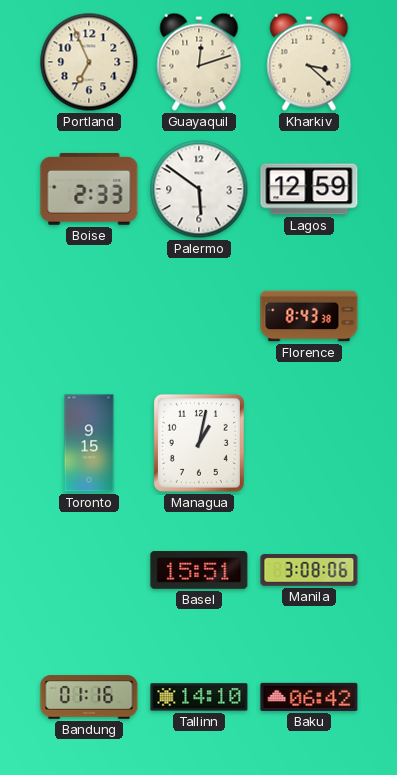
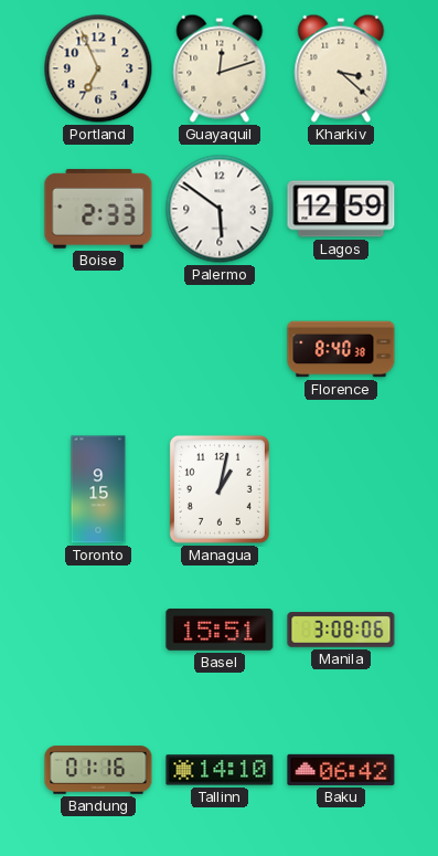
Florence: 8:43 -> 8:40 (341, 349)
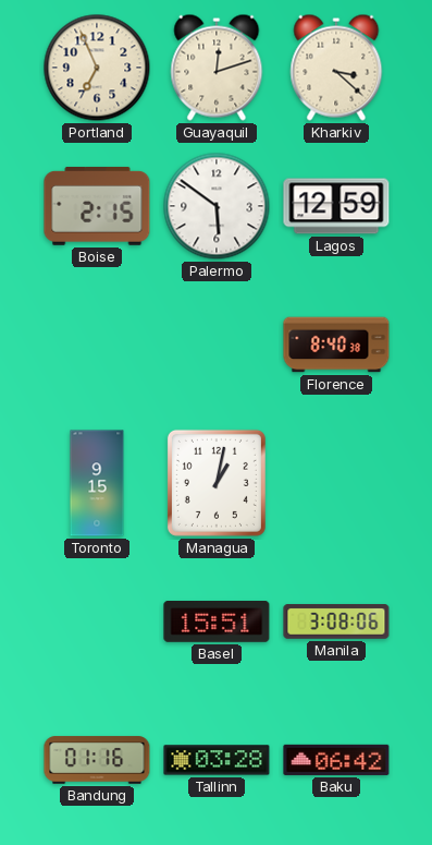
Boise: 2:33 -> 2:15 (97, 206)
Tallinn: 14:10 -> 03:28 (217, 760)
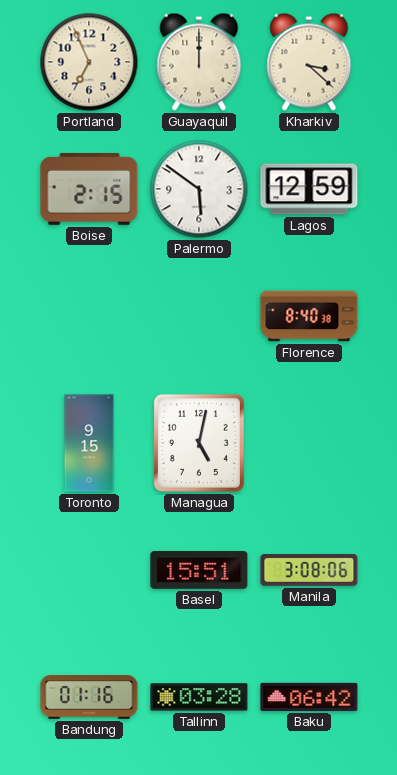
Guayaquil: 12:12 -> 12:00 (199, 62)
Managua: 1:02 -> 5:02 (199, 443)
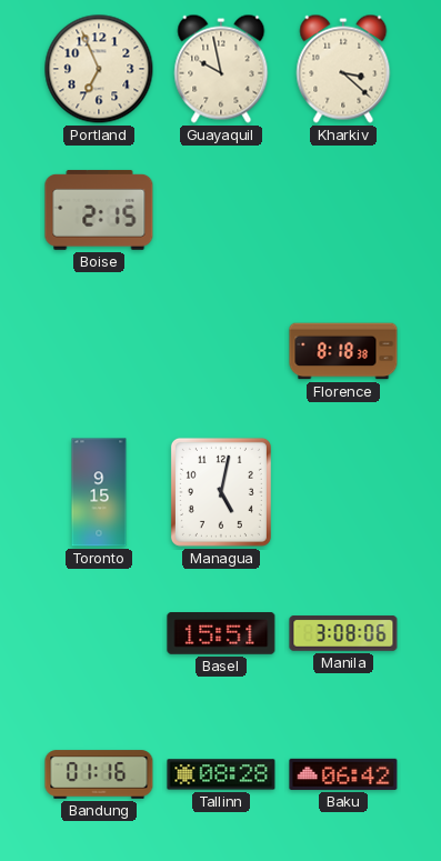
Guayaquil: 12:00 -> 9:58 (221, 69)
Palermo: 5:51 -> none (199, 189)
Lagos: 12:59 -> none (309, 189)
Florence: 8:40 -> 8:18 (343, 351)
Tallinn: 03:28 -> 08:28 (221, 774)
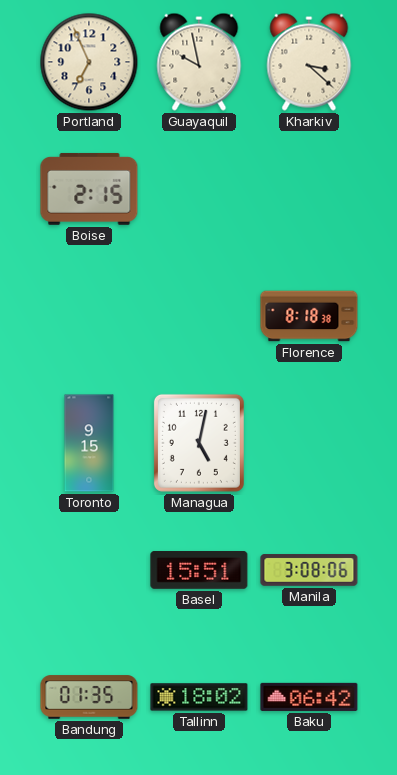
Bandung: 01:16 -> 01:35 (89, 697)
Tallinn: 08:28 -> 18:02 (199, 697)
